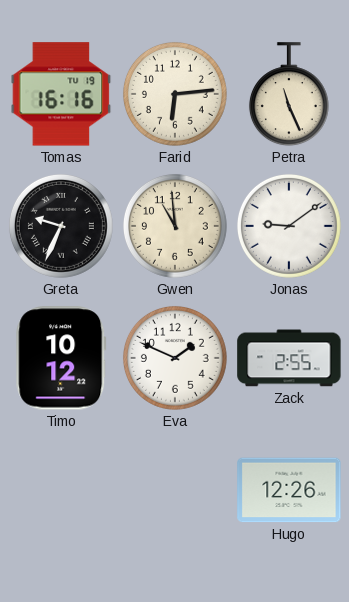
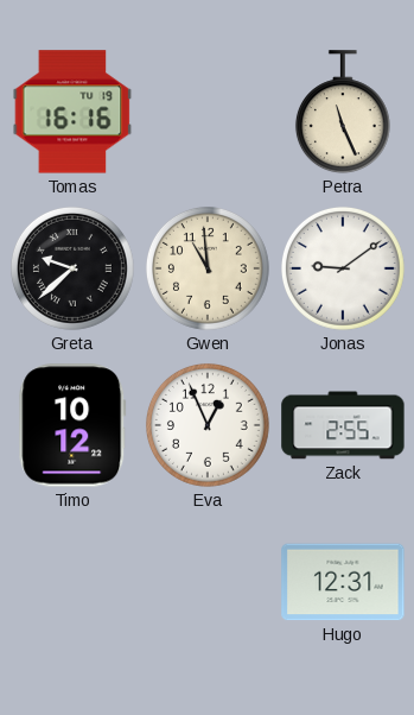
Farid: 6:14 -> none (175, 94)
Greta: 9:34 -> 9:38 (72, 268)
Eva: 1:49 -> 12:56 (208, 425)
Hugo: 12:26 -> 12:31 (343, 582)
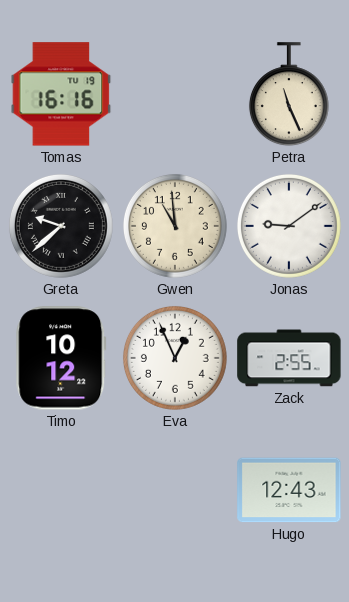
Hugo: 12:31 -> 12:43 (289, 490)
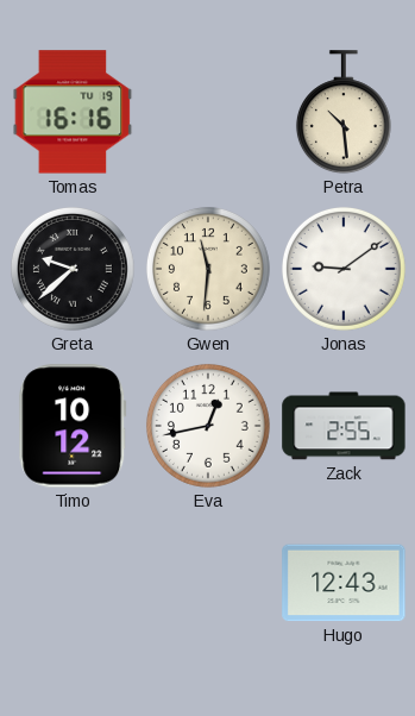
Petra: 11:26 -> 10:29 (344, 113)
Gwen: 10:59 -> 11:31 (208, 269)
Eva: 12:56 -> 12:43 (208, 426)
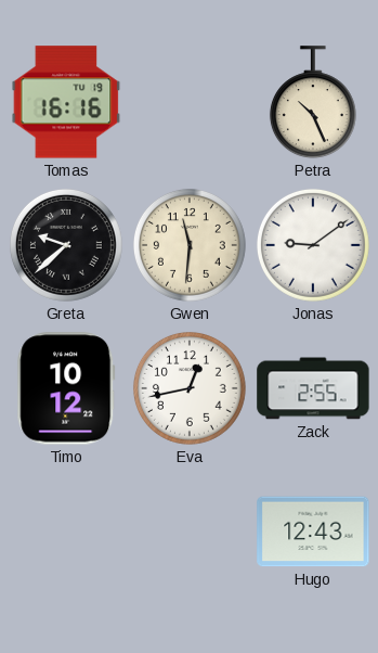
Petra: 10:29 -> 10:26 (313, 103)
